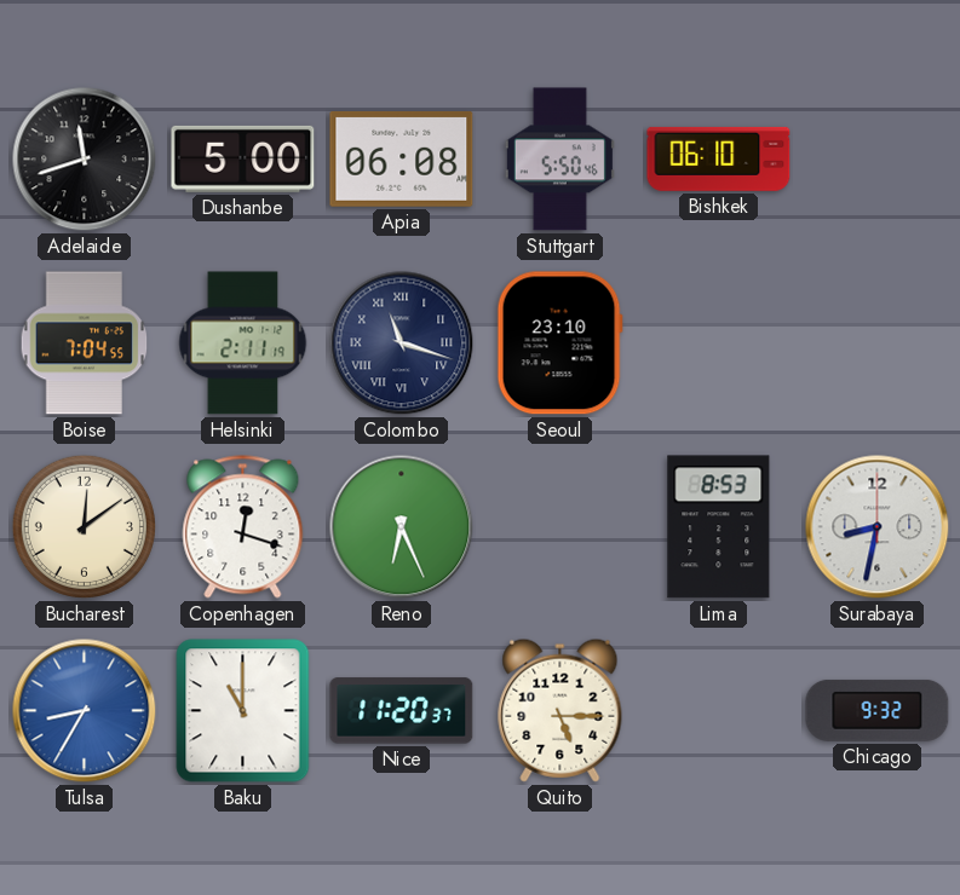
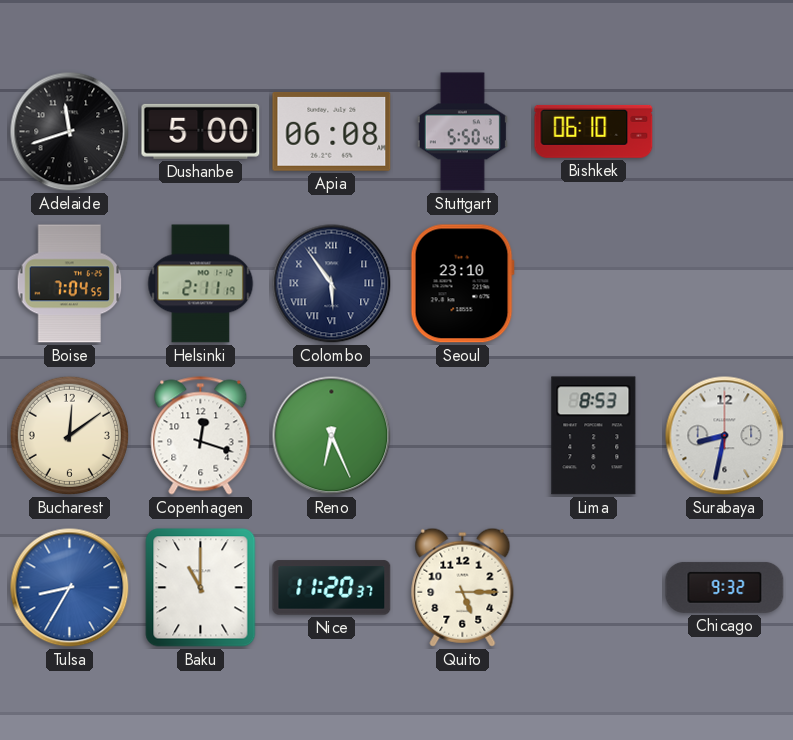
Colombo: 11:18 -> 5:54 (332, 284)
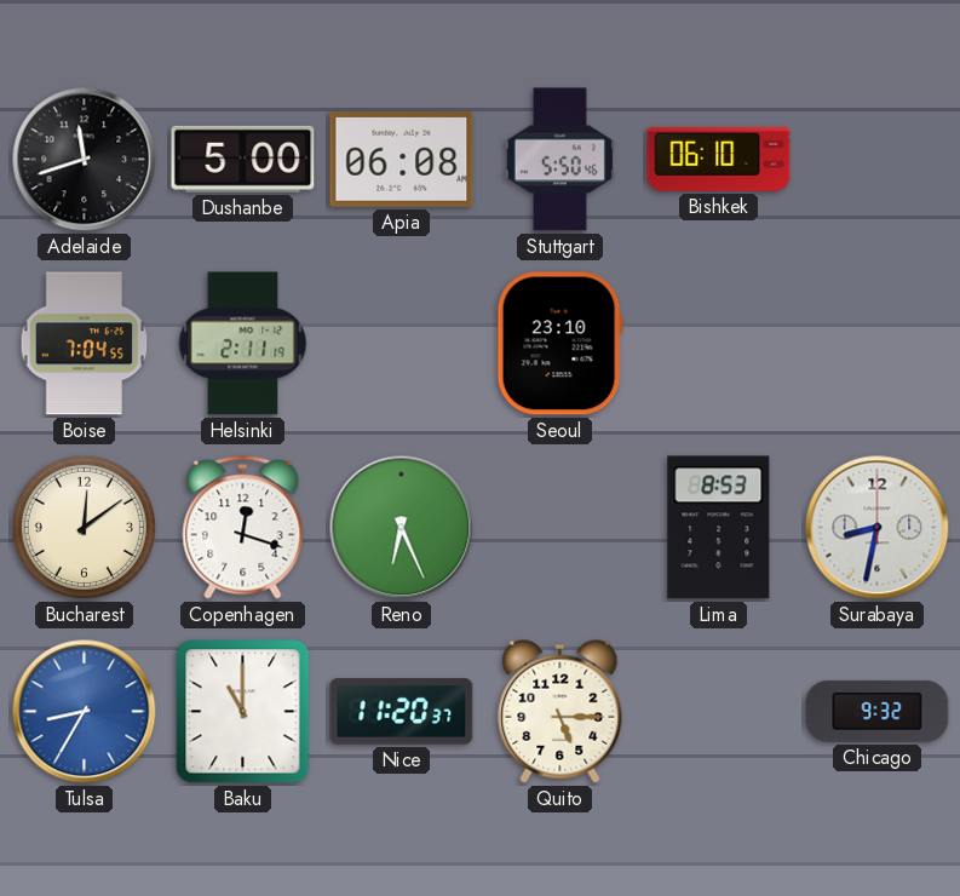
Colombo: 5:54 -> none (332, 284)
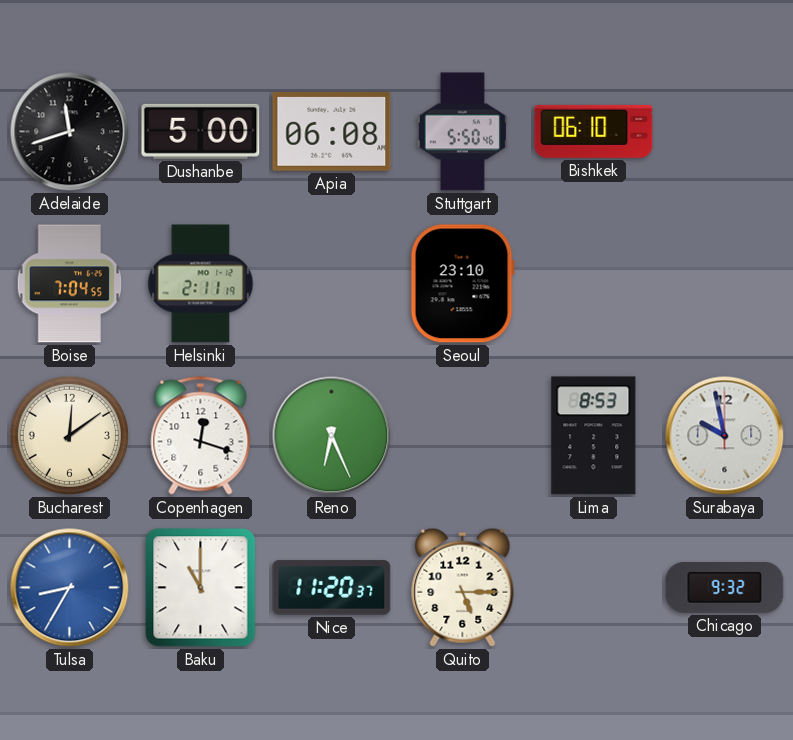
Surabaya: 8:32 -> 9:58 (725, 436)
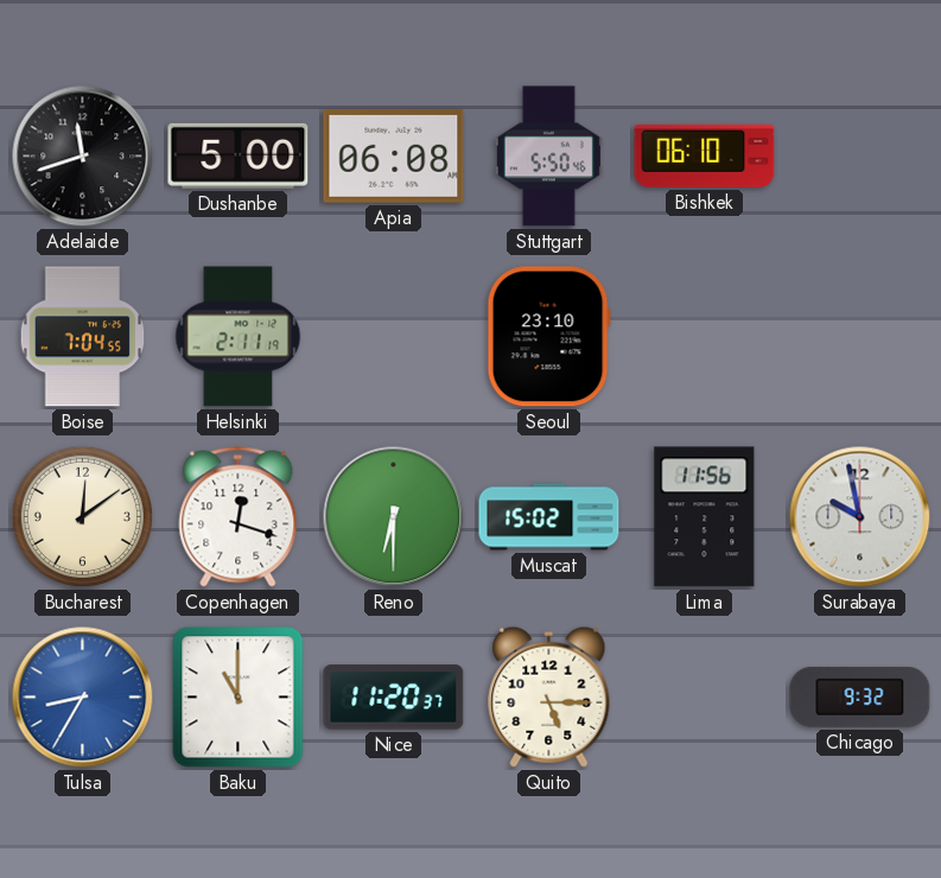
Reno: 6:26 -> 6:30 (394, 517)
Muscat: none -> 15:02 (549, 517)
Lima: 8:53 -> 11:56 (705, 517)
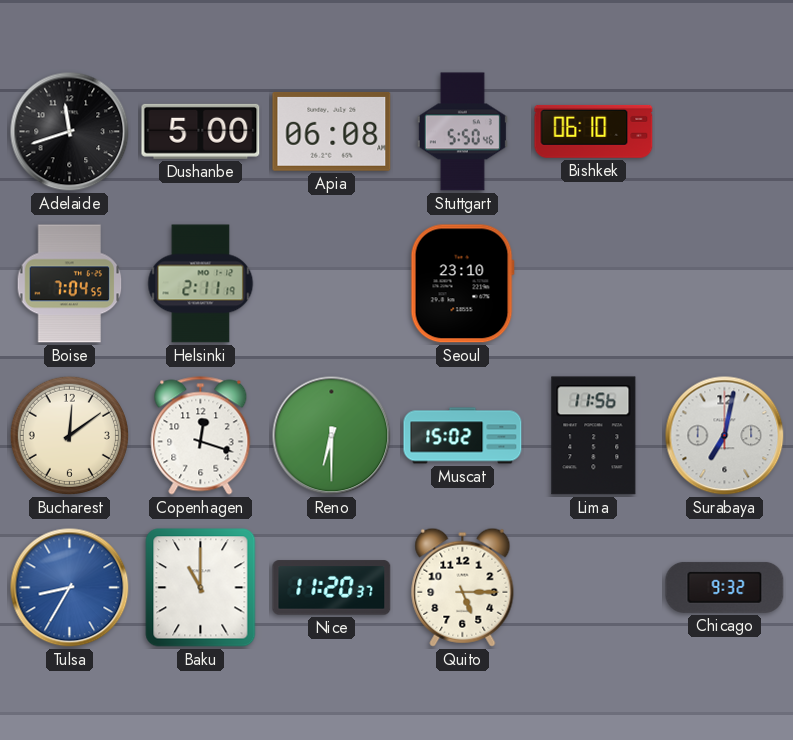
Surabaya: 9:58 -> 7:02 (725, 436)
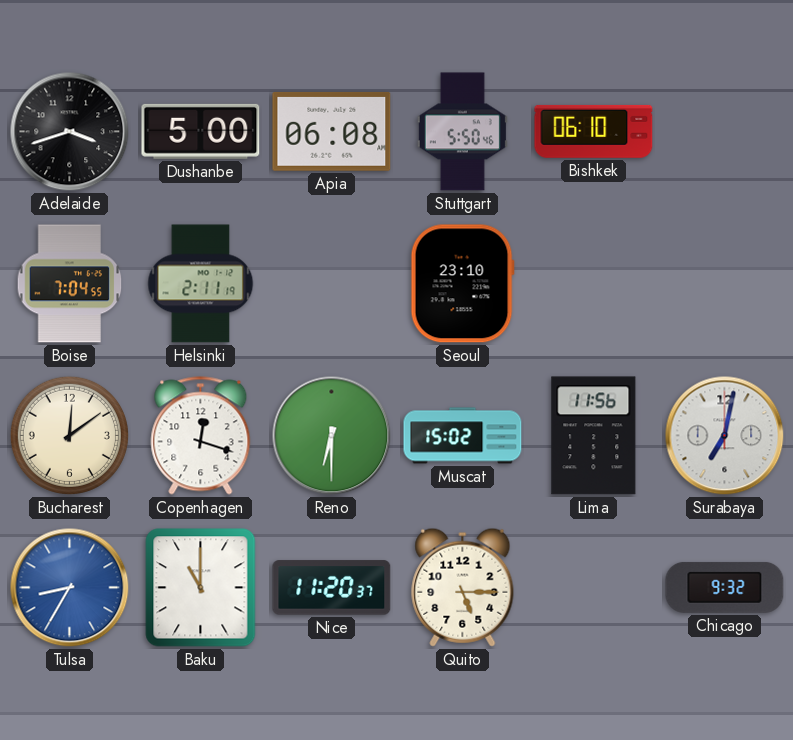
Adelaide: 11:42 -> 3:42 (70, 132)
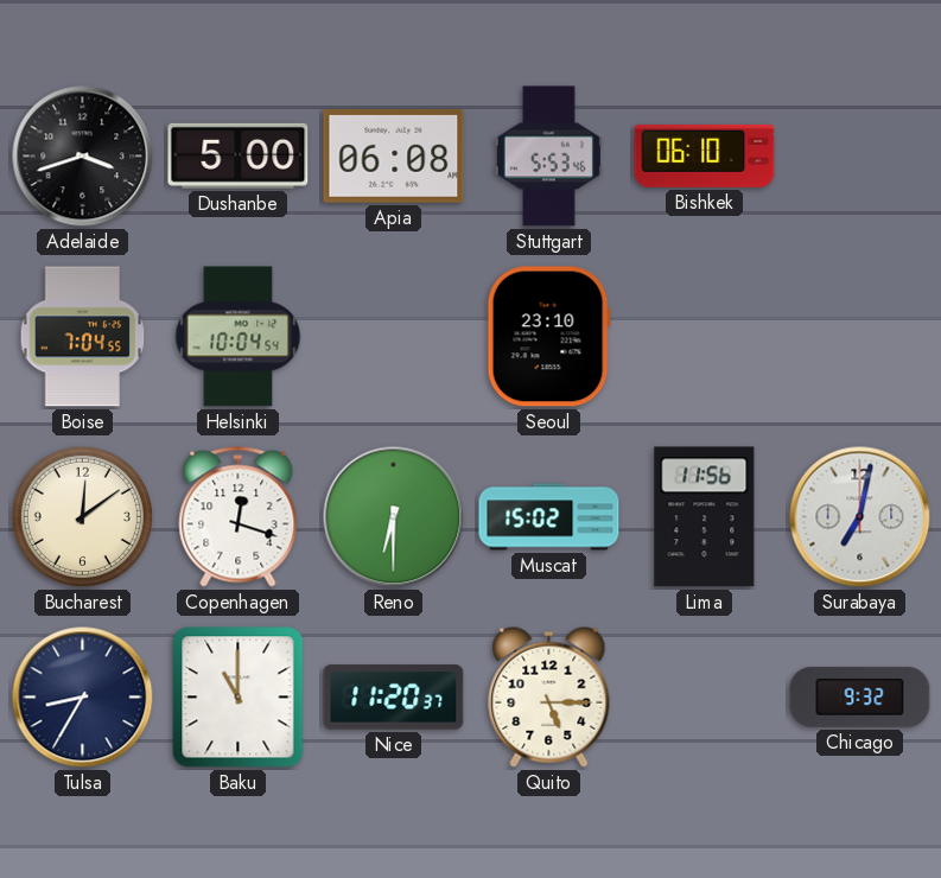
Stuttgart: 5:50 -> 5:53 (548, 157)
Helsinki: 2:11 -> 10:04 (239, 337)
Tulsa dial: blue -> navy (83, 698)
